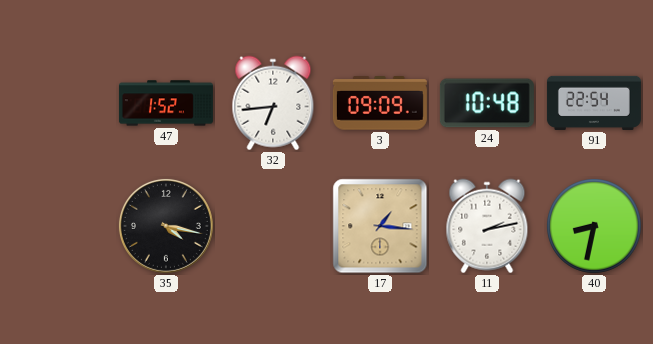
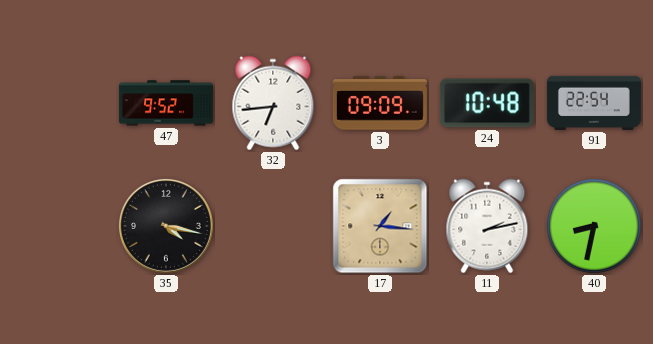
47: 1:52 -> 9:52 (166, 103)
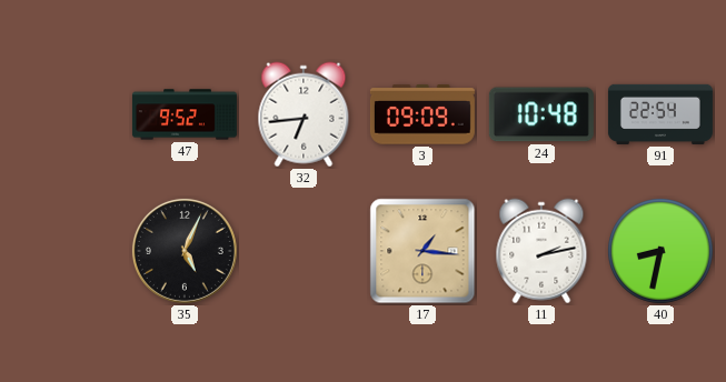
35: 4:17 -> 5:04 (185, 251)
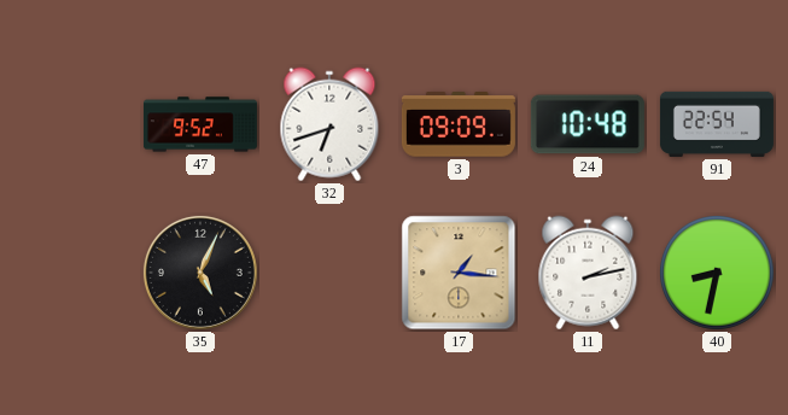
32: 6:44 -> 6:42 (329, 124)
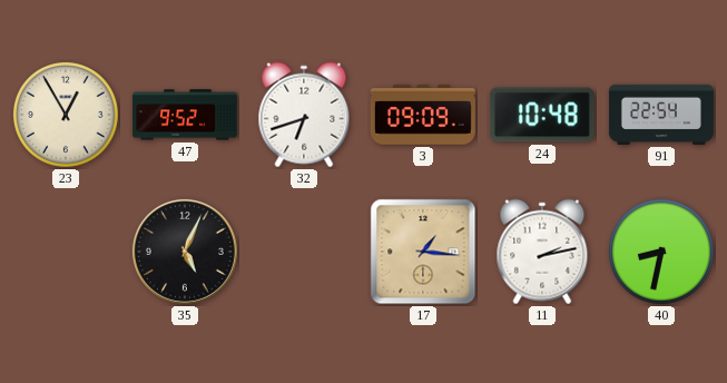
23: none -> 12:55 (67, 116)
